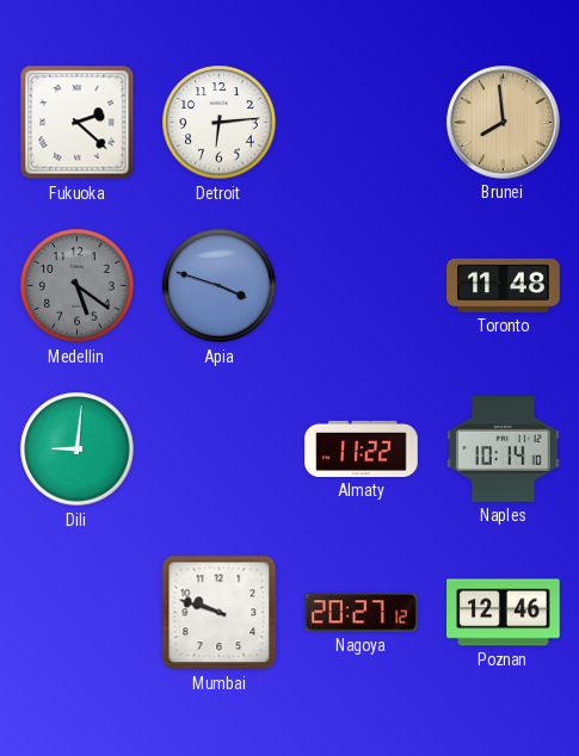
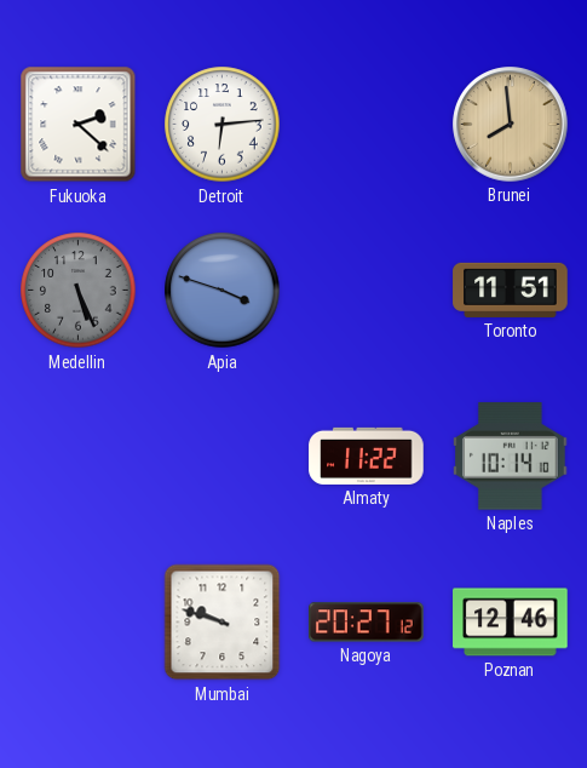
Medellin: 5:21 -> 5:26 (79, 291)
Toronto: 11:48 -> 11:51 (511, 290)
Dili: 9:01 -> none (78, 450)
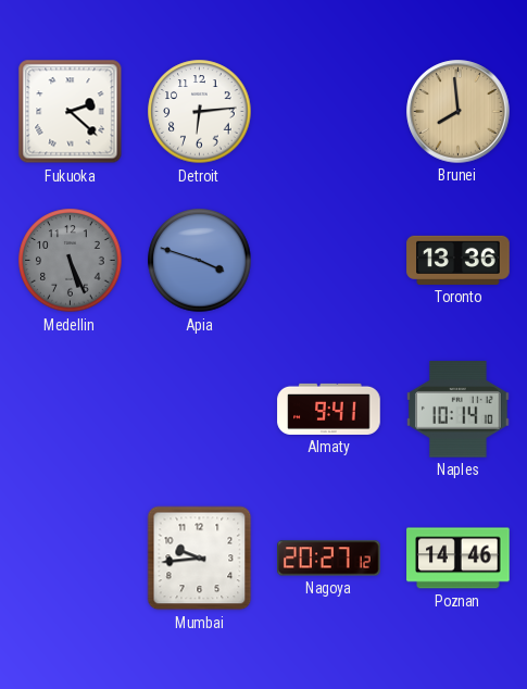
Toronto: 11:51 -> 13:36 (459, 260)
Almaty: 11:22 -> 9:41 (329, 409)
Mumbai: 9:48 -> 9:44 (200, 559)
Poznan: 12:46 -> 14:46 (459, 559)
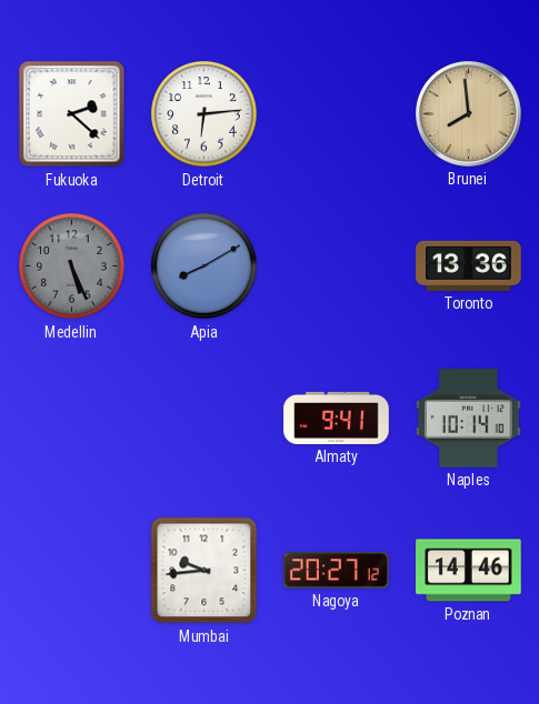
Apia: 3:48 -> 8:10 (204, 266)
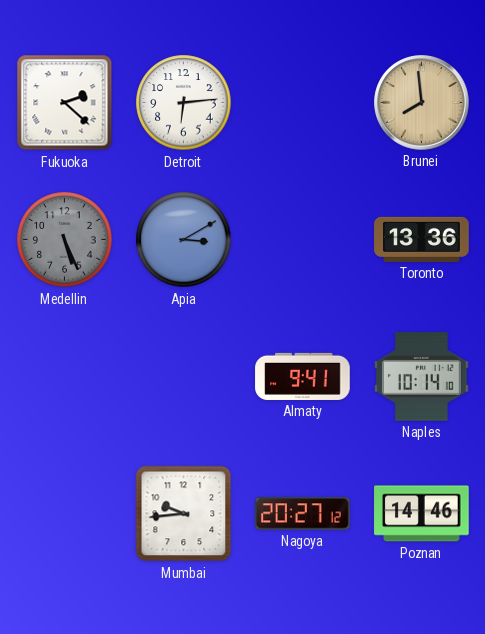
Apia: 8:10 -> 3:10 (184, 240)
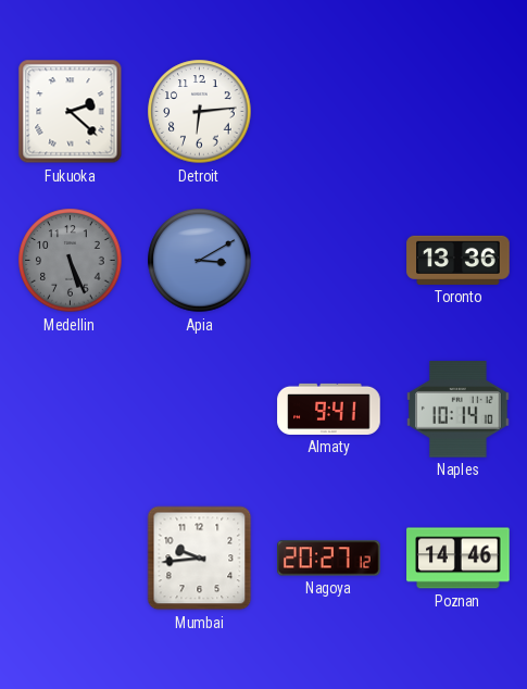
Brunei: 7:59 -> none (422, 103)
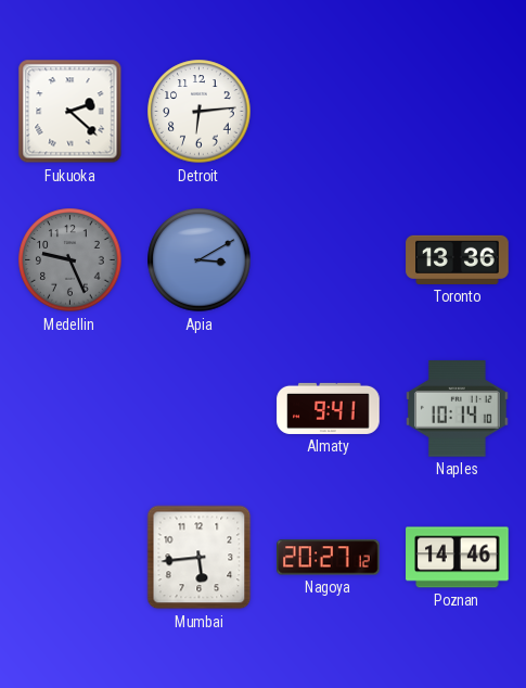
Medellin: 5:26 -> 9:26 (70, 260)
Mumbai: 9:44 -> 5:44 (200, 558)
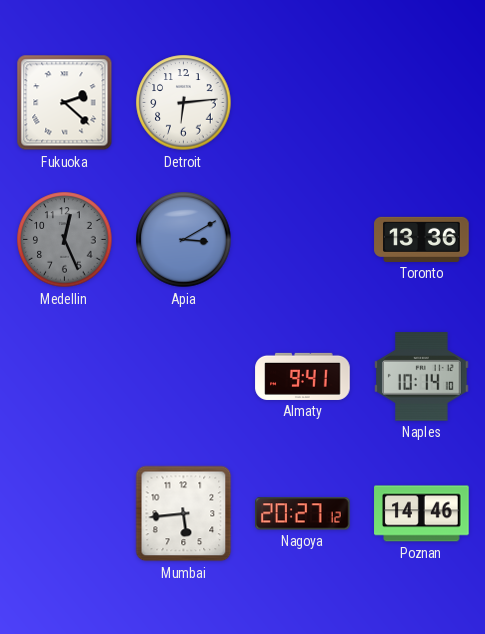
Medellin: 9:26 -> 12:26 (65, 240)
